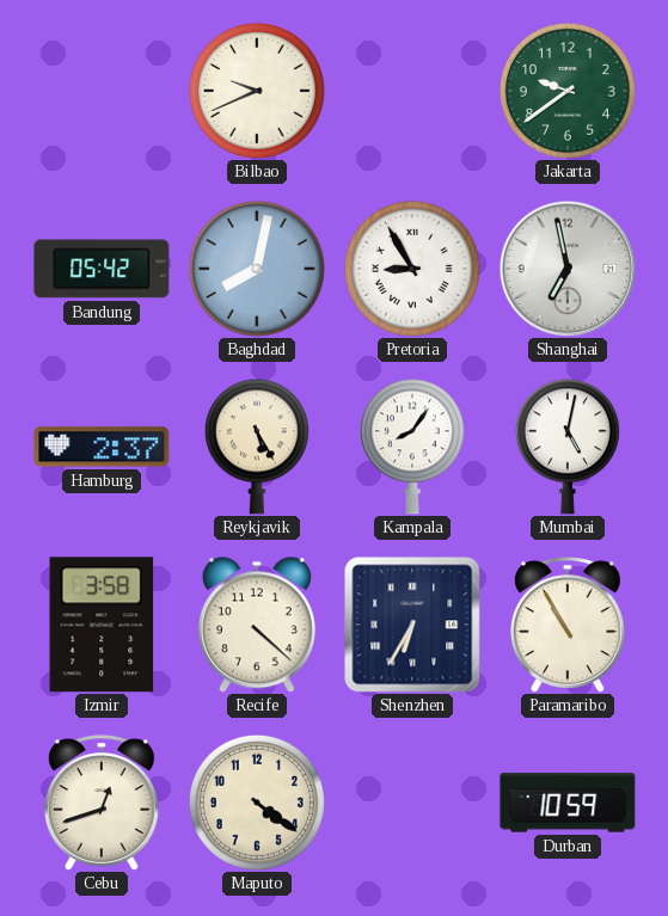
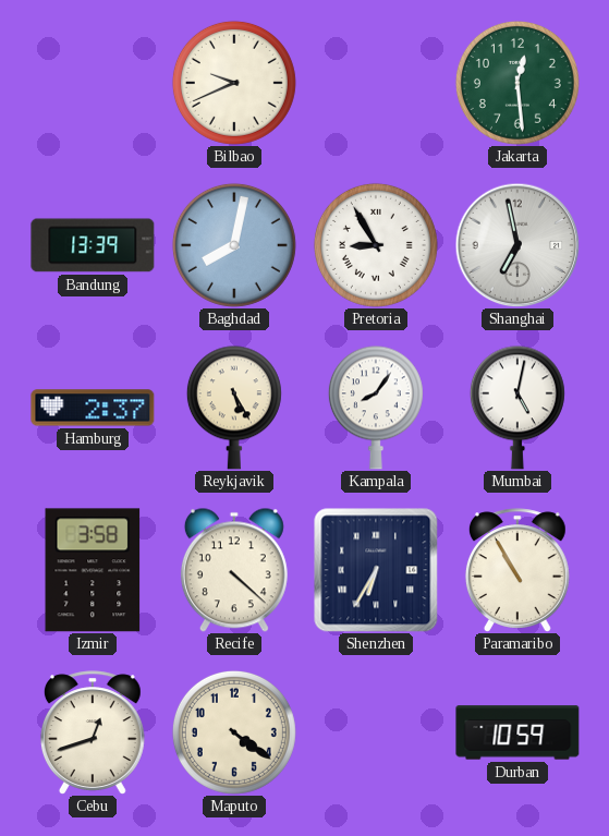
Jakarta: 9:39 -> 12:29 (517, 83)
Bandung: 05:42 -> 13:39 (93, 245)
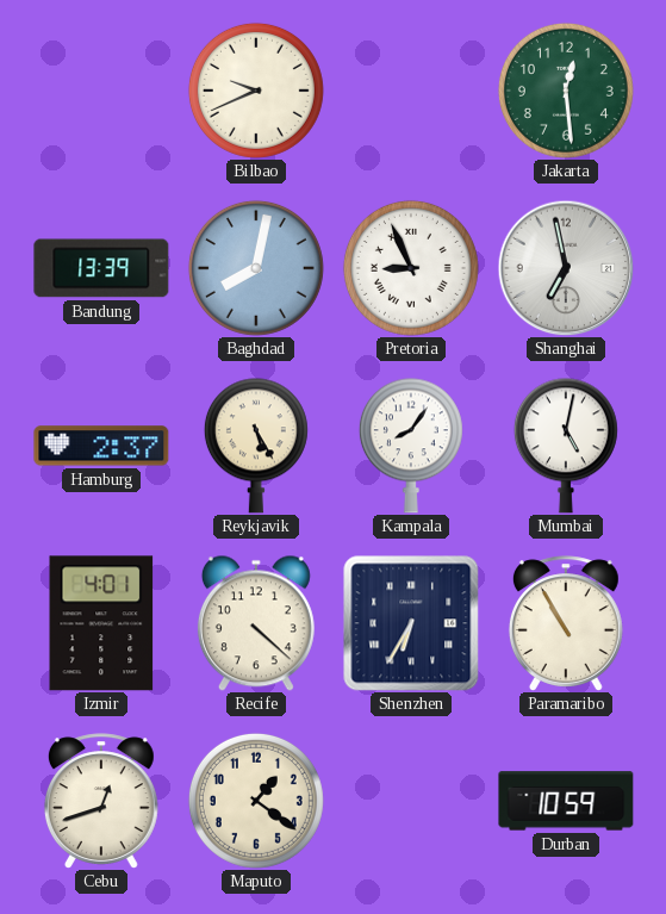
Pretoria: 8:55 -> 8:56 (411, 268)
Izmir: 3:58 -> 4:01 (101, 623)
Maputo: 4:21 -> 1:21 (256, 801)
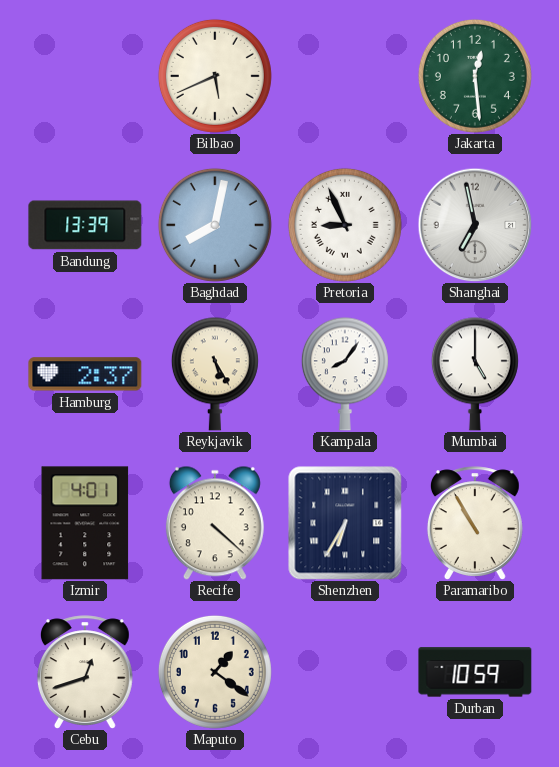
Bilbao: 9:41 -> 5:41 (215, 76)
Mumbai: 5:02 -> 5:00 (475, 374)
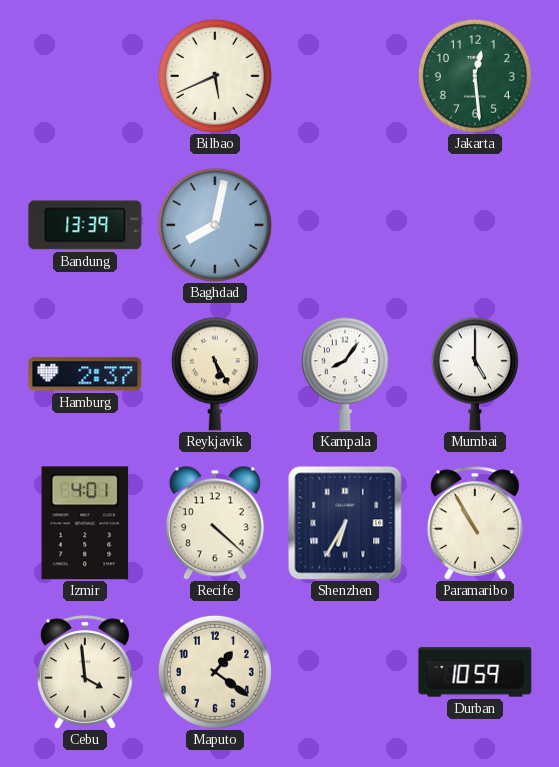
Pretoria: 8:56 -> none (345, 225)
Shanghai: 6:58 -> none (475, 225)
Cebu: 12:42 -> 3:59 (85, 672)
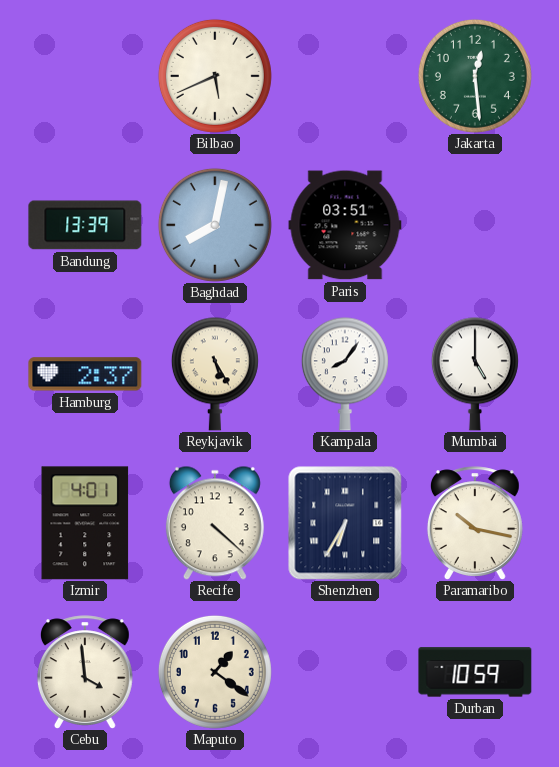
Paris: none -> 03:51 (345, 225)
Paramaribo: 10:55 -> 10:17 (475, 523)
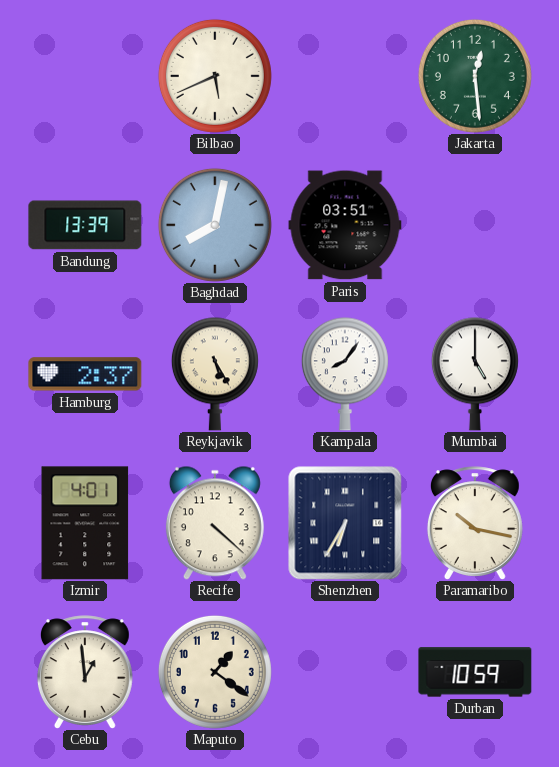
Cebu: 3:59 -> 12:59 (85, 672)
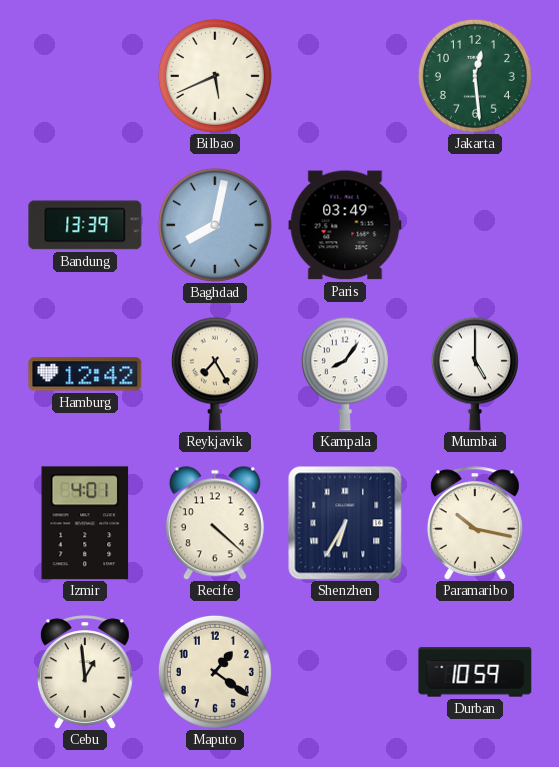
Paris: 03:51 -> 03:49 (345, 225)
Hamburg: 2:37 -> 12:42 (85, 374)
Reykjavik: 5:25 -> 7:25 (215, 374)
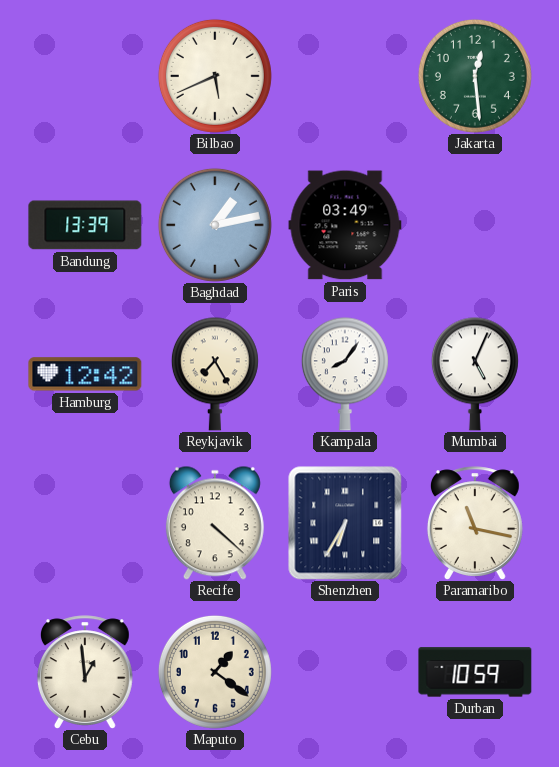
Baghdad: 8:02 -> 1:13 (215, 225)
Mumbai: 5:00 -> 5:04 (475, 374)
Izmir: 4:01 -> none (85, 523)
Paramaribo: 10:17 -> 11:17 (475, 523)
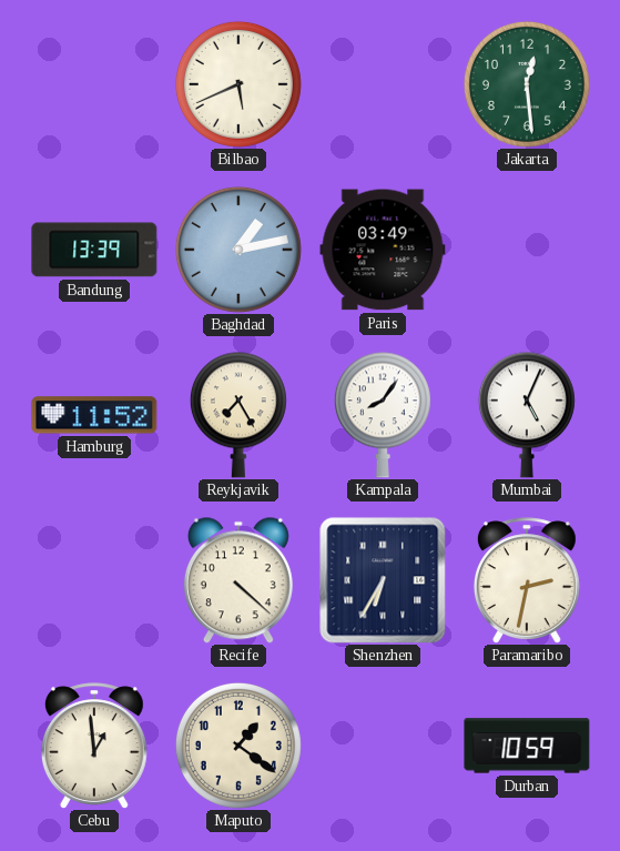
Hamburg: 12:42 -> 11:52 (94, 415)
Paramaribo: 11:17 -> 2:32 (527, 580)
